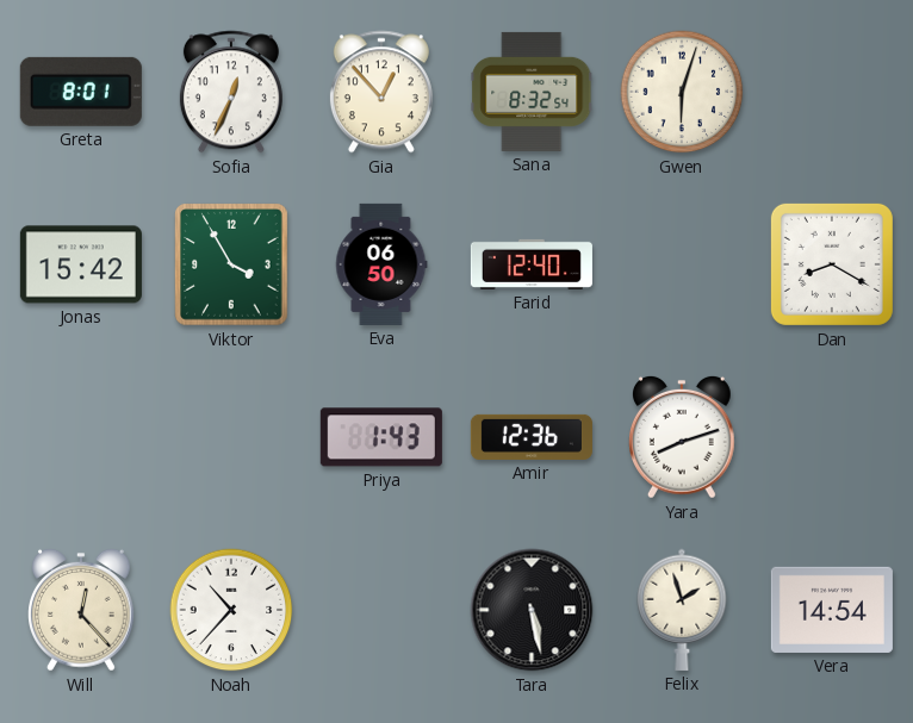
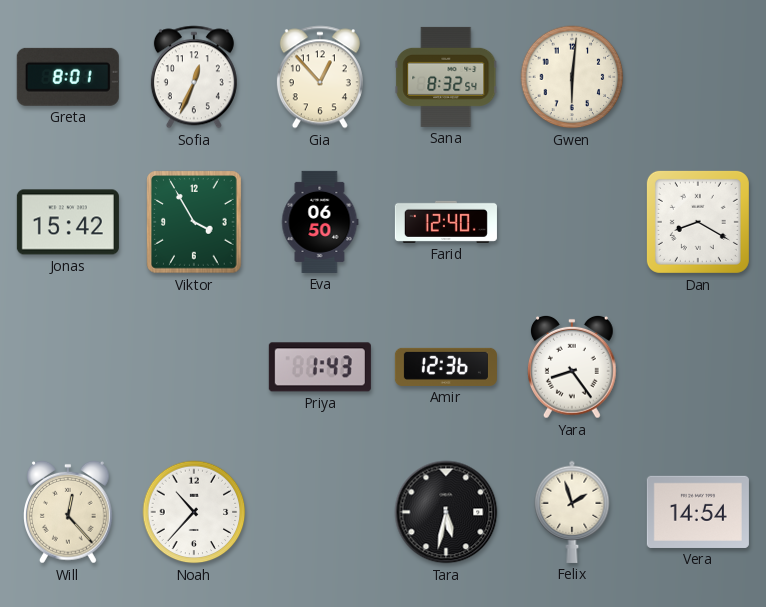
Gwen: 6:03 -> 6:01 (572, 77)
Yara: 8:12 -> 8:24 (573, 367)
Tara: 5:28 -> 5:32 (446, 512)
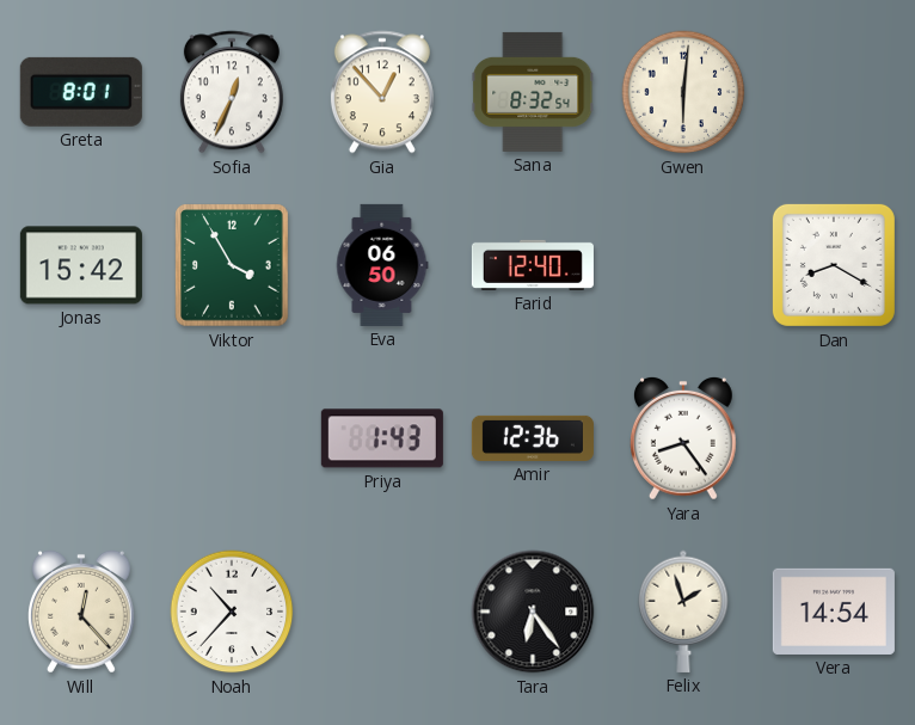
Tara: 5:32 -> 6:24 (533, 612)
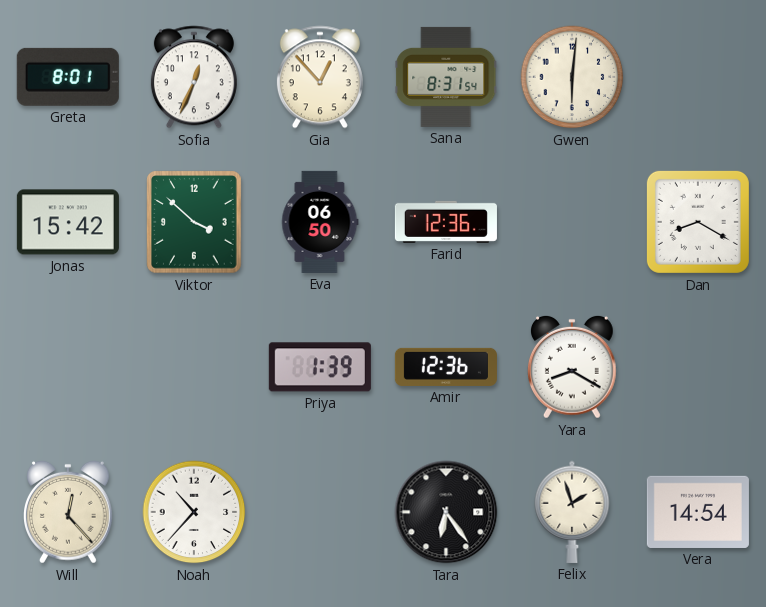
Sana: 8:32 -> 8:31 (446, 77)
Viktor: 3:55 -> 3:52 (194, 222)
Farid: 12:40 -> 12:36 (446, 222)
Priya: 1:43 -> 1:39 (320, 367)
Yara: 8:24 -> 8:20 (573, 367)
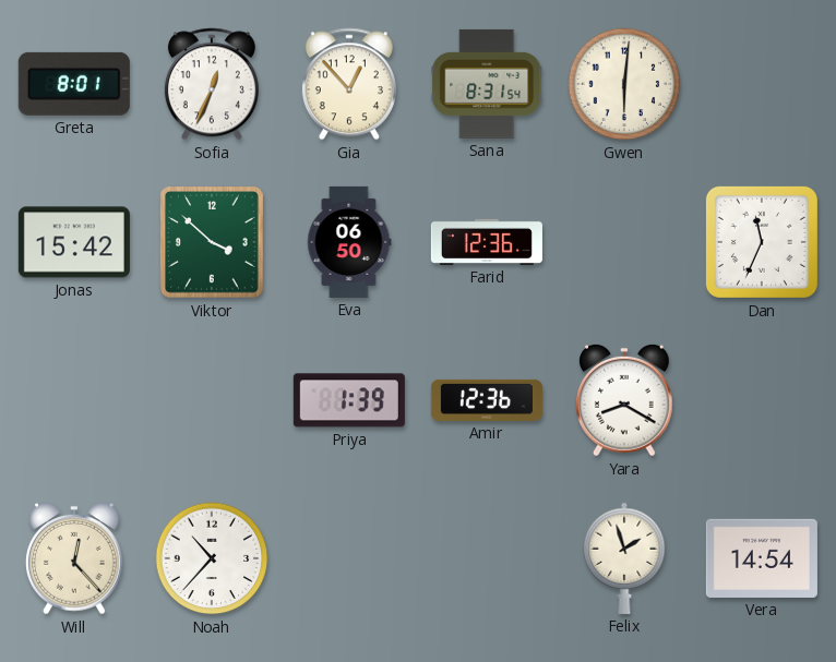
Dan: 8:20 -> 11:34 (762, 242)
Tara: 6:24 -> none (446, 512)
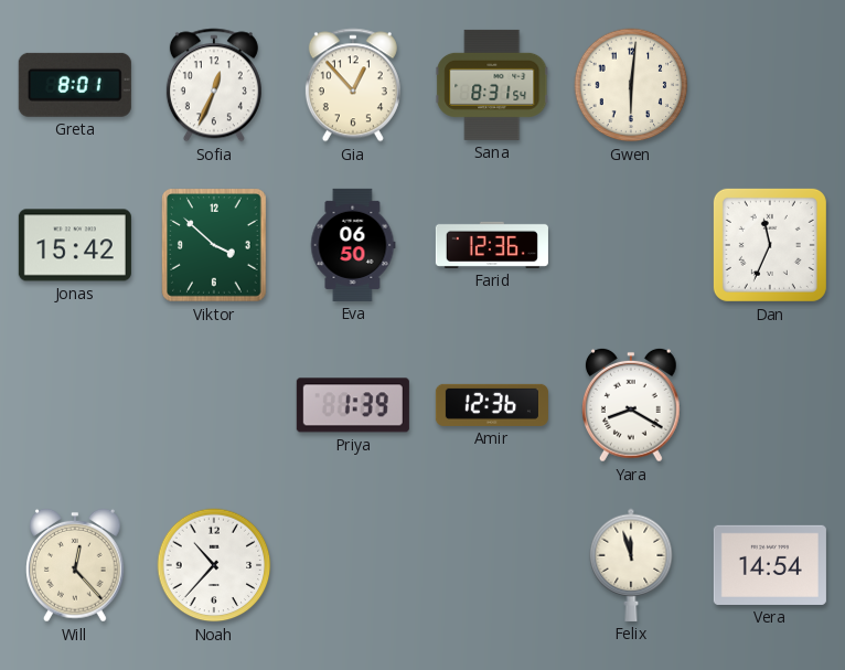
Felix: 1:57 -> 11:57 (631, 565)
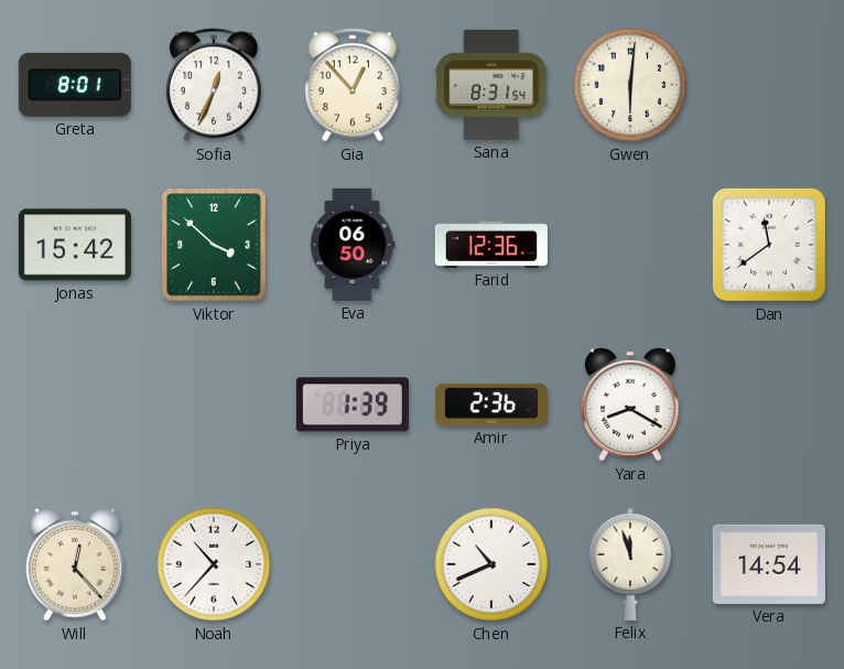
Dan: 11:34 -> 11:39 (769, 245)
Amir: 12:36 -> 2:36 (491, 404)
Chen: none -> 10:41 (491, 564)
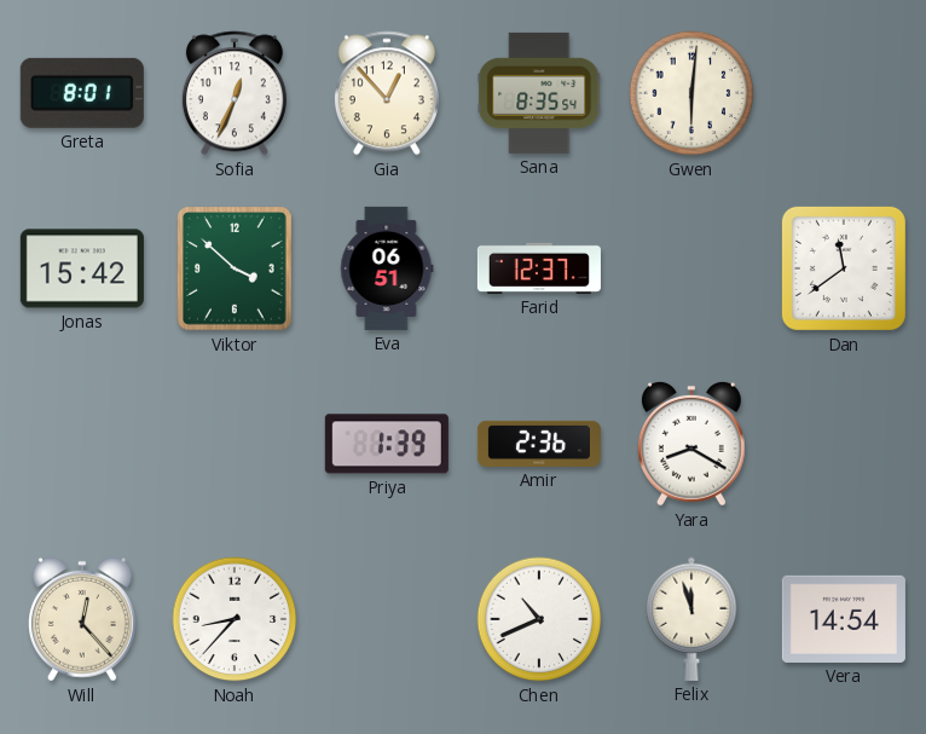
Sana: 8:31 -> 8:35 (539, 93)
Eva: 06:50 -> 06:51 (387, 268)
Farid: 12:36 -> 12:37 (539, 268)
Noah: 10:37 -> 8:37 (235, 619)
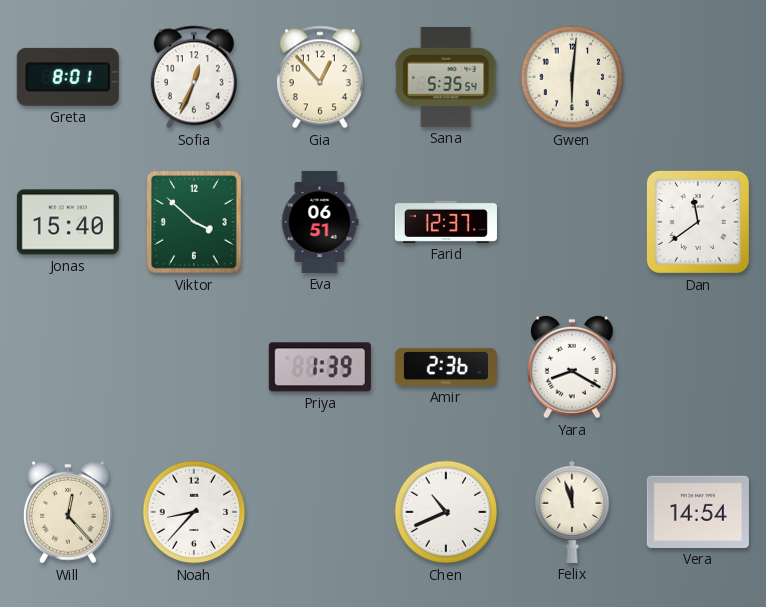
Sana: 8:35 -> 5:35 (446, 77)
Jonas: 15:42 -> 15:40 (68, 222)
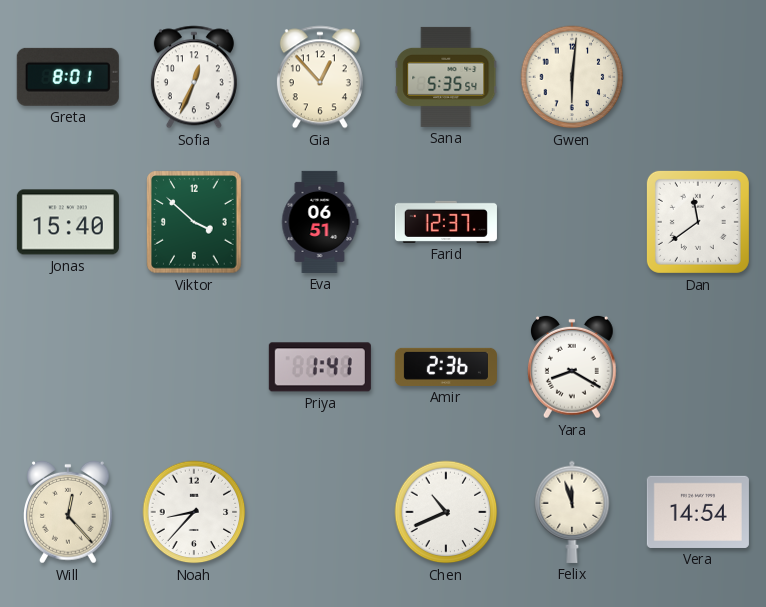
Priya: 1:39 -> 1:41 (320, 367)
